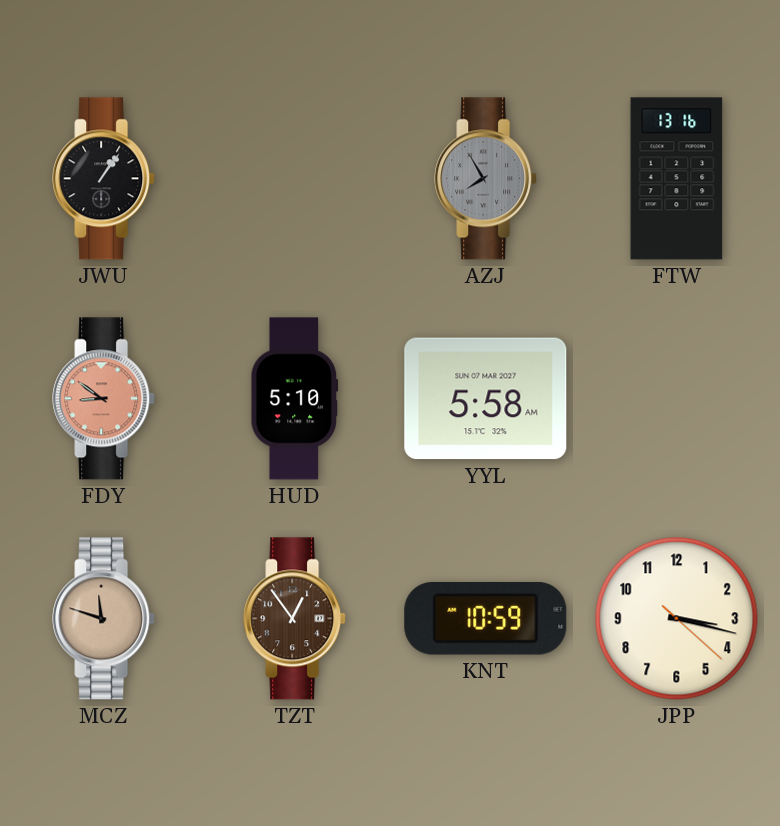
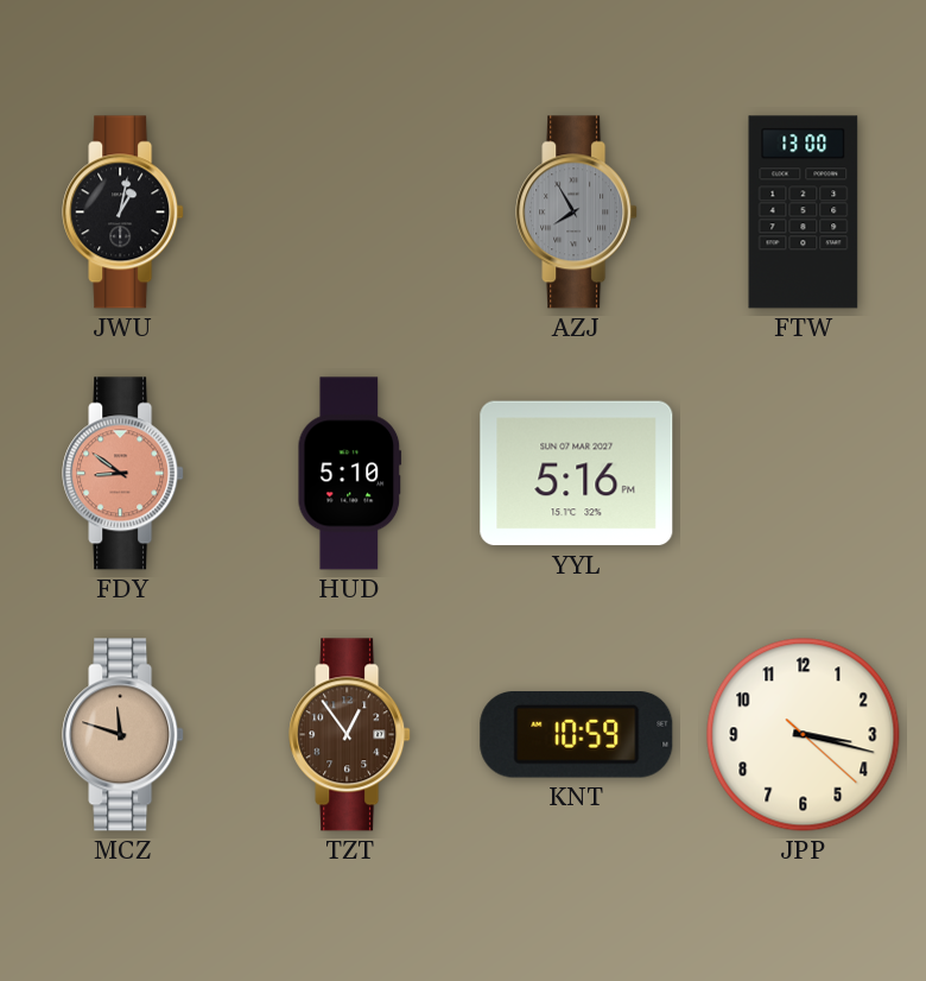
JWU: 1:06 -> 1:02 (123, 213)
FTW: 13:16 -> 13:00 (804, 213)
YYL: 5:58 -> 5:16 (577, 474)
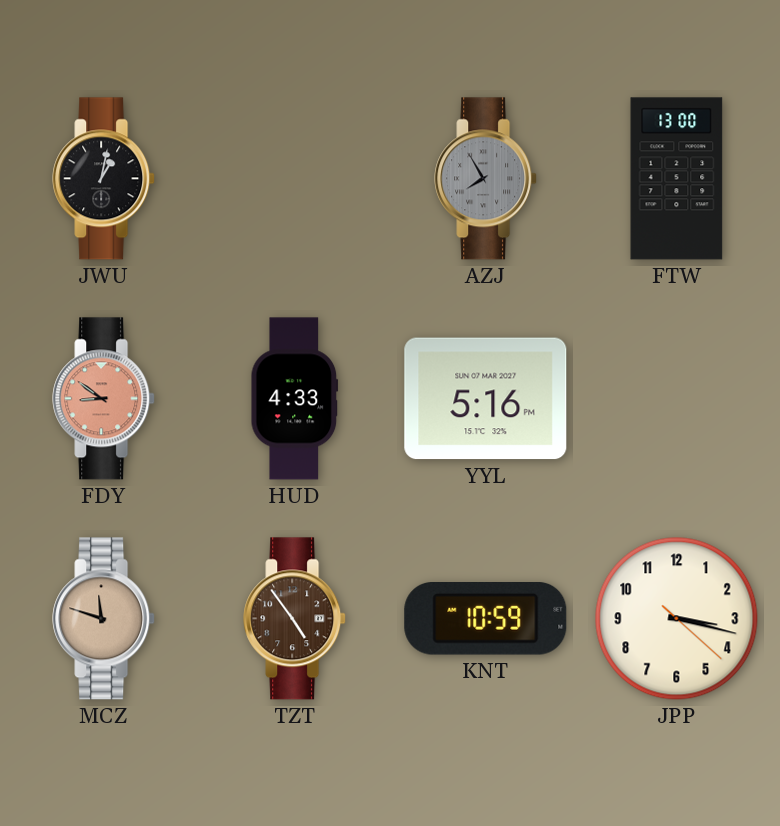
HUD: 5:10 -> 4:33 (295, 399)
TZT: 12:54 -> 4:54 (295, 619)
